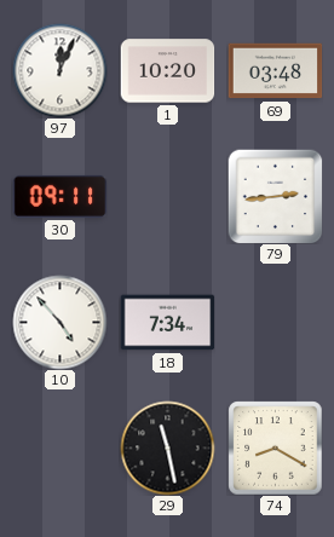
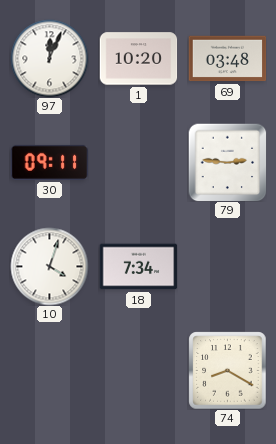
79: 2:44 -> 2:46 (227, 162)
10: 4:53 -> 4:03 (49, 266)
29: 11:28 -> none (167, 447)
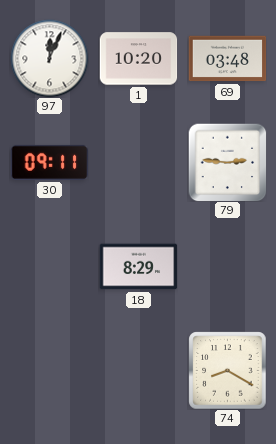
10: 4:03 -> none (49, 266)
18: 7:34 -> 8:29 (138, 267)
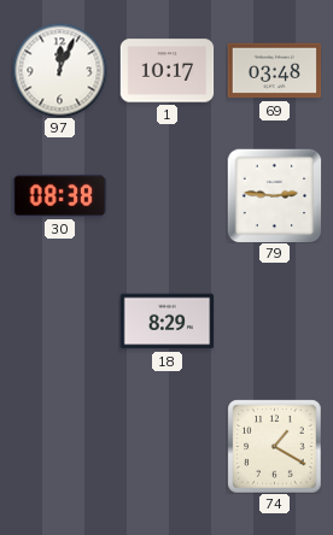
1: 10:20 -> 10:17 (166, 71)
30: 09:11 -> 08:38 (59, 195)
74: 8:20 -> 1:20 (274, 446)
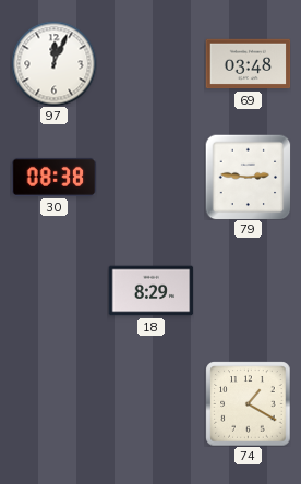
1: 10:17 -> none (166, 71)
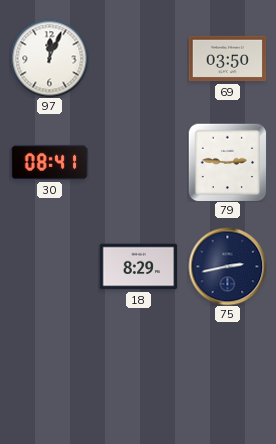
69: 03:48 -> 03:50 (227, 59)
30: 08:38 -> 08:41 (49, 162)
75: none -> 2:43 (227, 266)
74: 1:20 -> none (248, 403)
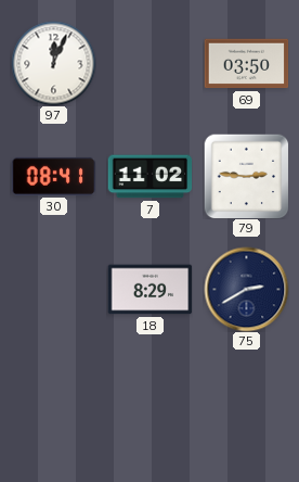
7: none -> 11:02 (149, 177)
75: 2:43 -> 2:40 (246, 289)
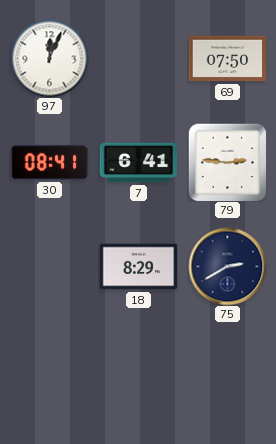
69: 03:50 -> 07:50 (227, 59)
7: 11:02 -> 6:41 (138, 163)
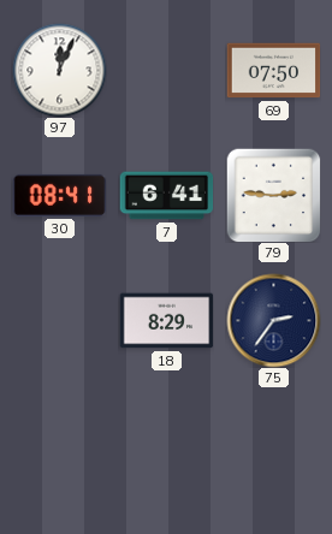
75: 2:40 -> 2:36 (273, 320)
